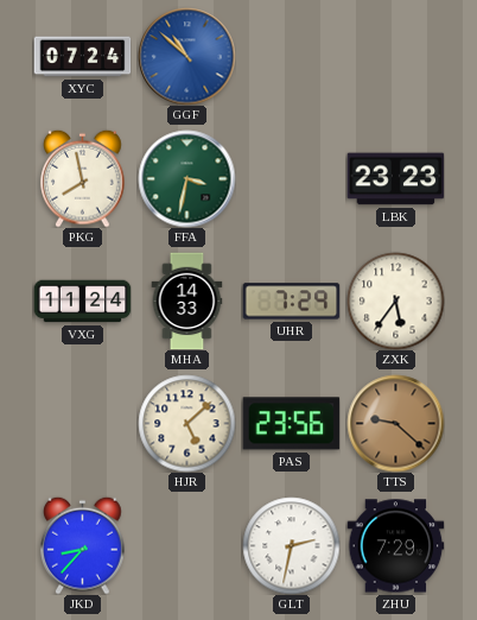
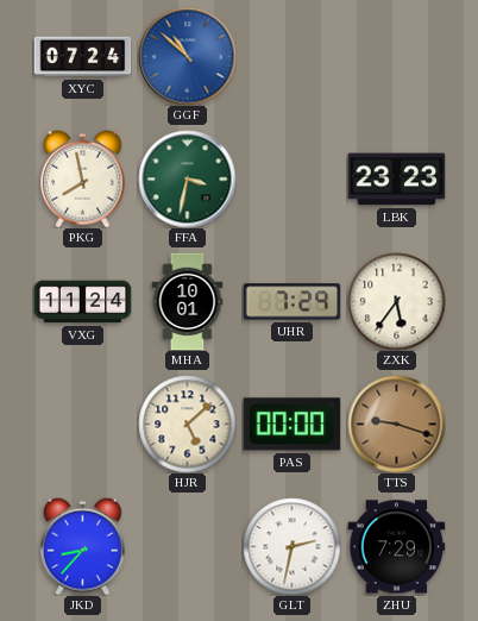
MHA: 14:33 -> 10:01 (188, 301)
PAS: 23:56 -> 00:00 (291, 425)
TTS: 9:22 -> 9:18 (396, 424)
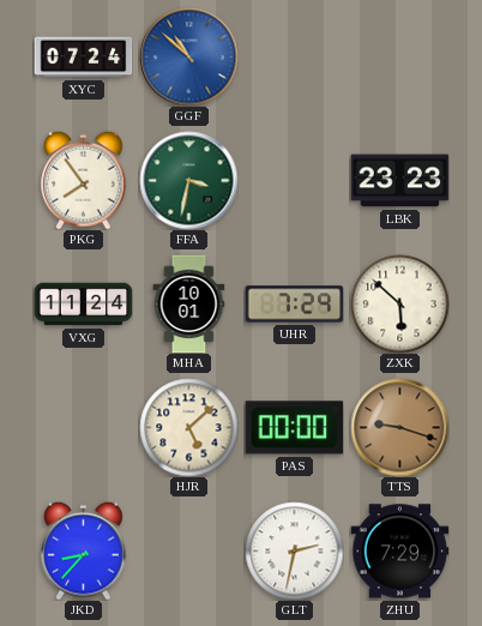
PKG: 7:58 -> 7:54 (84, 180)
ZXK: 5:36 -> 5:52 (399, 303)
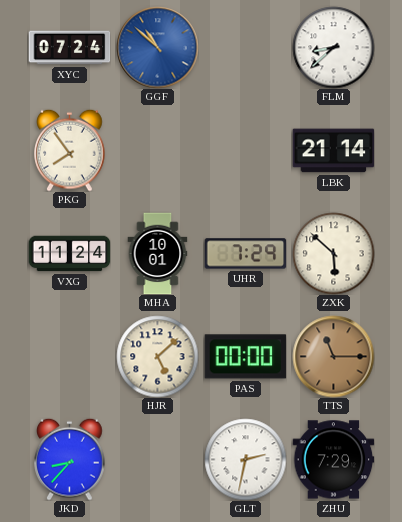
FLM: none -> 8:38 (333, 47)
FFA: 3:32 -> none (188, 180)
LBK: 23:23 -> 21:14 (333, 151)
TTS: 9:18 -> 11:15 (333, 356)
